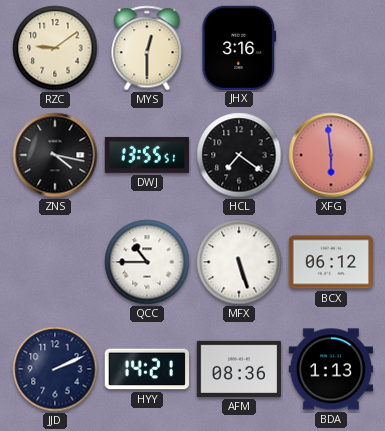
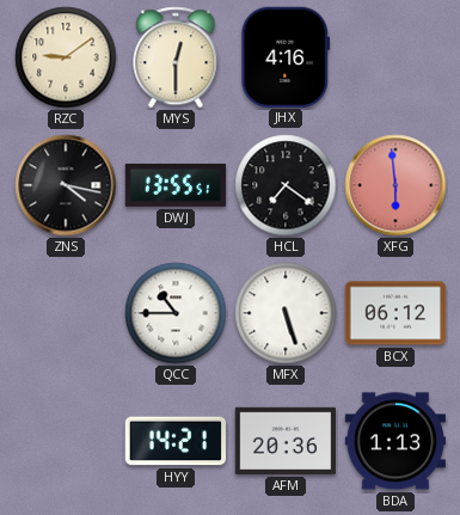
JHX: 3:16 -> 4:16 (286, 56)
JJD: 2:11 -> none (55, 369)
AFM: 08:36 -> 20:36 (286, 441)
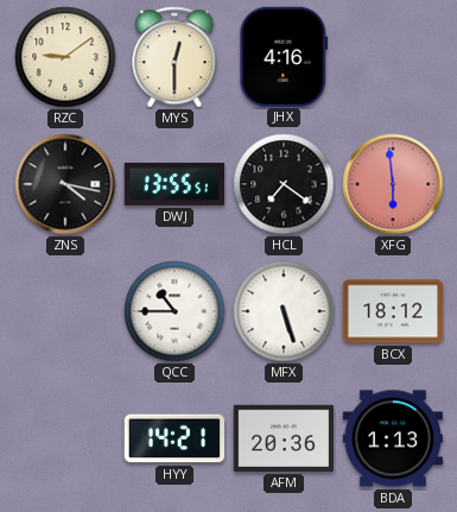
BCX: 06:12 -> 18:12 (392, 311)
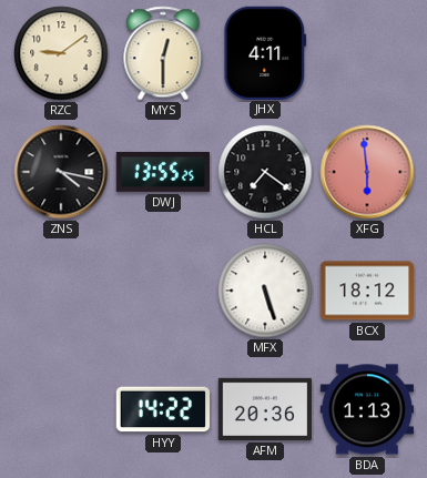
JHX: 4:16 -> 4:11 (265, 52)
DWJ: 13:55:51 -> 13:55:25 (162, 172)
QCC: 10:45 -> none (174, 311)
HYY: 14:21 -> 14:22 (162, 409)
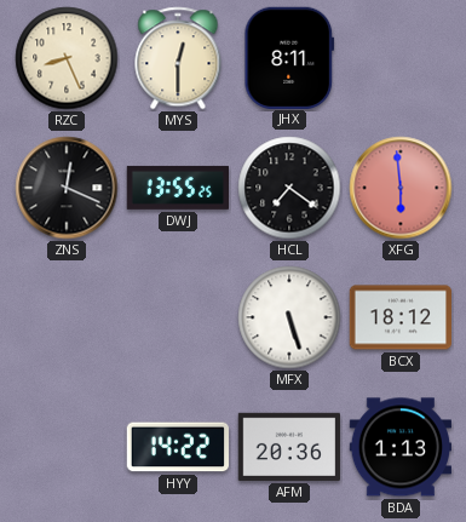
RZC: 9:09 -> 8:26 (67, 58)
JHX: 4:11 -> 8:11 (289, 57)
ZNS: 4:17 -> 12:19 (67, 188)
